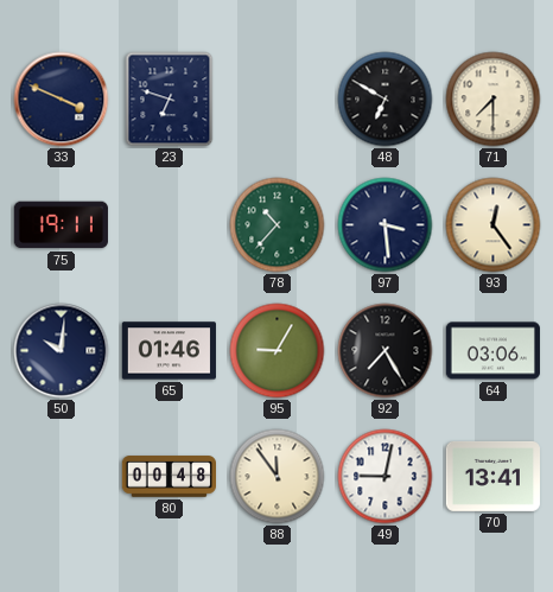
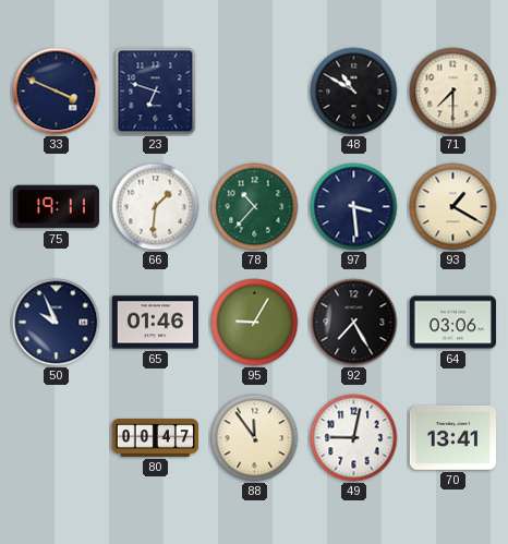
48: 6:50 -> 10:50 (354, 92)
66: none -> 1:31 (156, 207)
93: 12:24 -> 1:20 (453, 207)
50: 10:01 -> 9:56 (57, 323)
80: 00:48 -> 00:47 (155, 438)
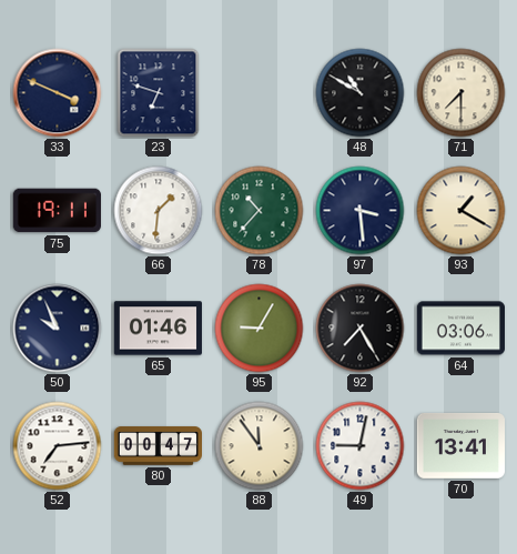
52: none -> 7:14 (58, 446)
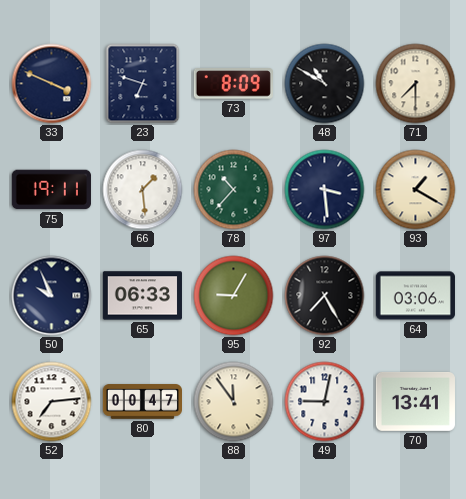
73: none -> 8:09 (233, 84)
66: 1:31 -> 1:29 (143, 190)
65: 01:46 -> 06:33 (142, 296)
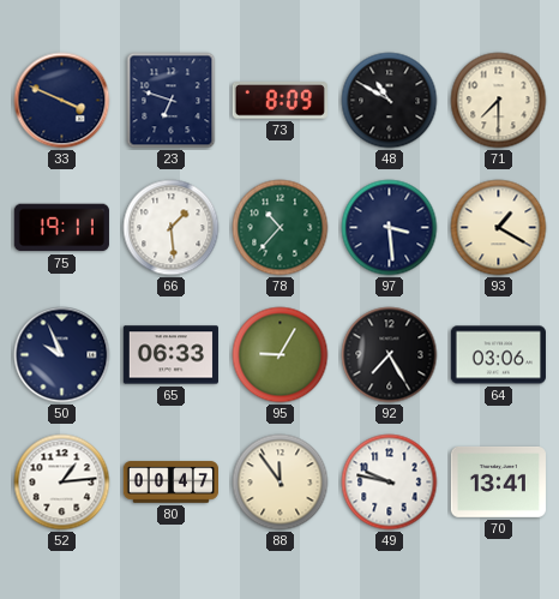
52: 7:14 -> 1:14 (62, 483)
49: 9:02 -> 9:47 (390, 483)
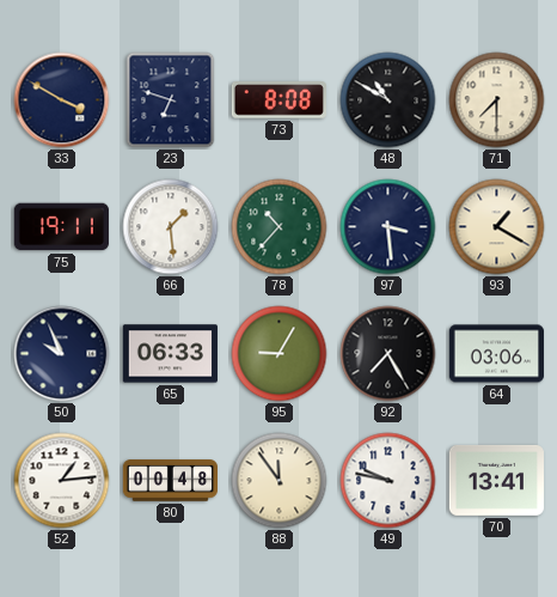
33: 3:49 -> 3:50 (62, 100)
73: 8:09 -> 8:08 (278, 100)
80: 00:47 -> 00:48 (170, 481)
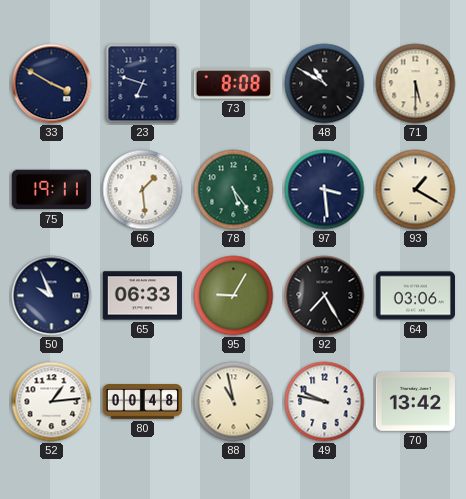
71: 7:30 -> 5:30 (416, 84)
78: 10:37 -> 5:24 (234, 190)
88: 11:54 -> 10:58 (234, 402)
70: 13:41 -> 13:42 (415, 401)
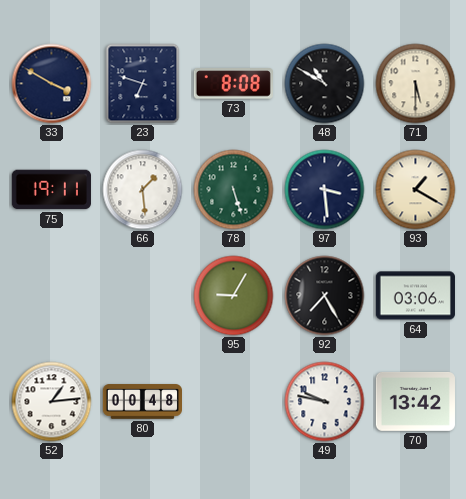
78: 5:24 -> 5:27 (234, 190)
50: 9:56 -> none (52, 296)
65: 06:33 -> none (142, 296)
88: 10:58 -> none (234, 402)
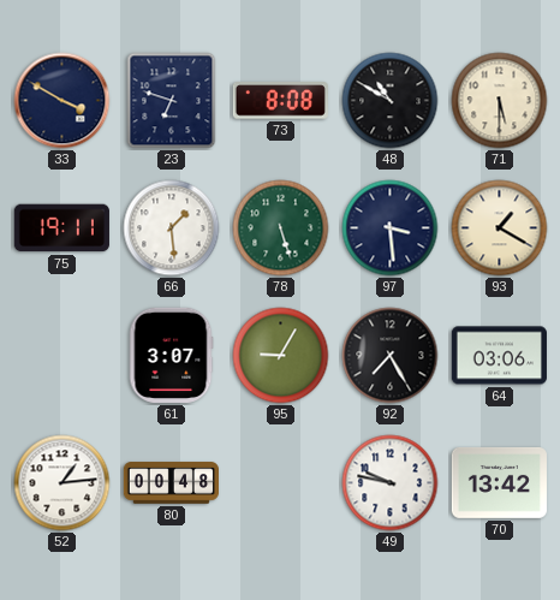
61: none -> 3:07 (171, 355)
